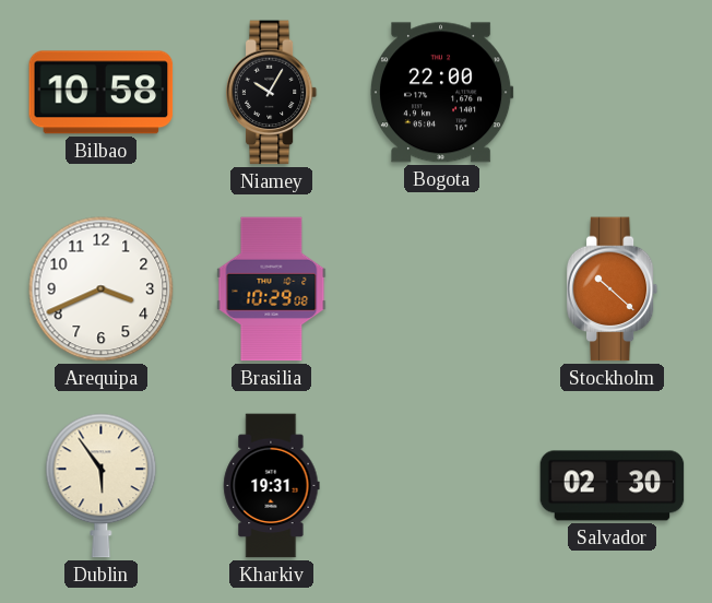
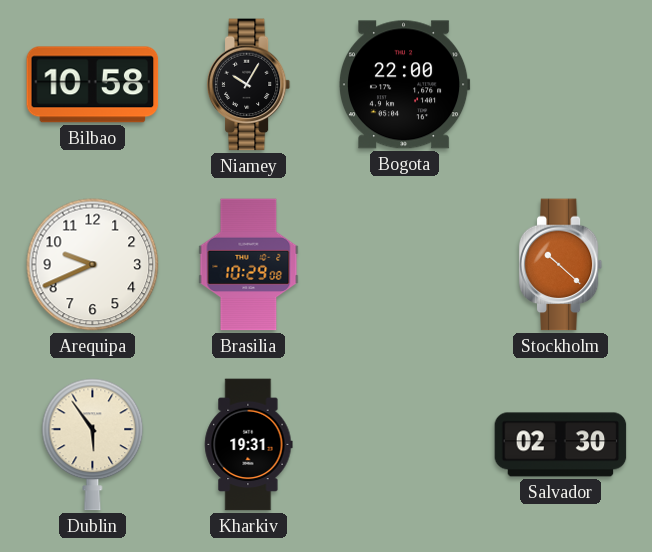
Arequipa: 3:41 -> 9:41 (93, 265)
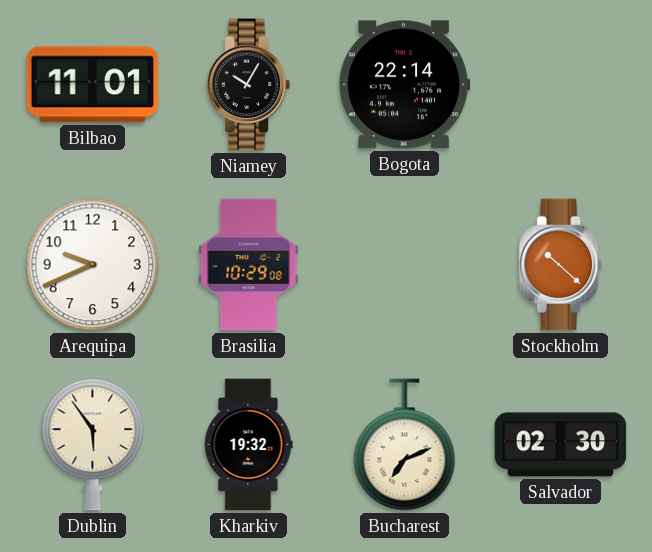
Bilbao: 10:58 -> 11:01 (93, 85)
Bogota: 22:00 -> 22:14 (404, 85)
Kharkiv: 19:31 -> 19:32 (249, 445)
Bucharest: none -> 7:11 (405, 445)
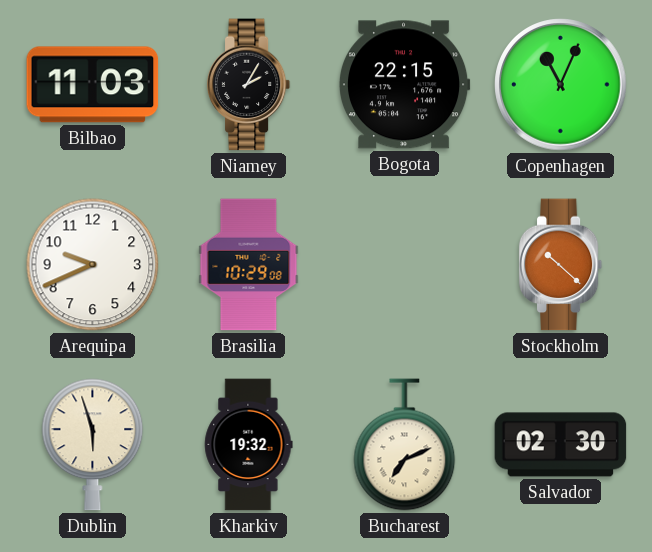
Bilbao: 11:01 -> 11:03 (93, 85)
Niamey: 10:05 -> 2:05 (249, 85)
Bogota: 22:14 -> 22:15 (404, 85)
Copenhagen: none -> 11:04 (561, 85)
Dublin: 5:54 -> 5:57 (93, 445)
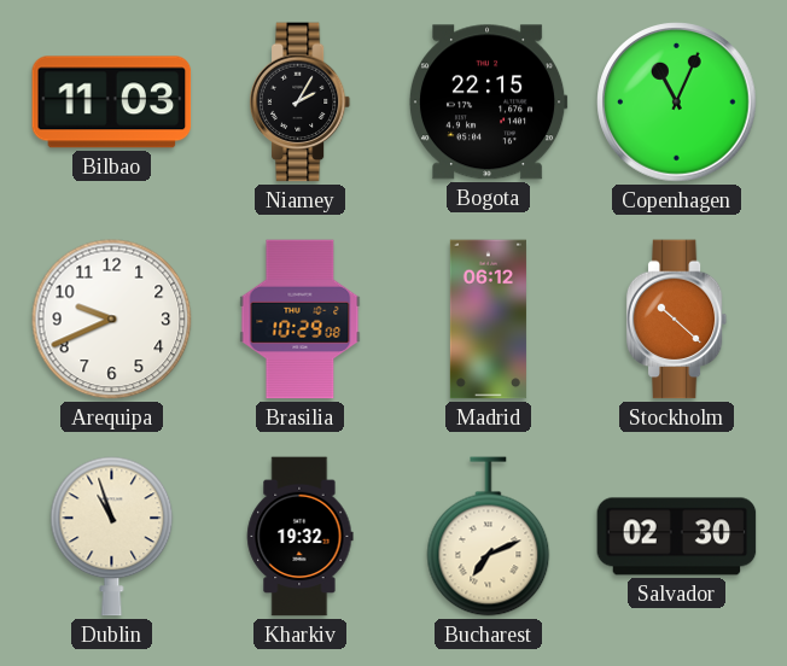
Madrid: none -> 06:12 (488, 320)
Dublin: 5:57 -> 10:57 (112, 537)
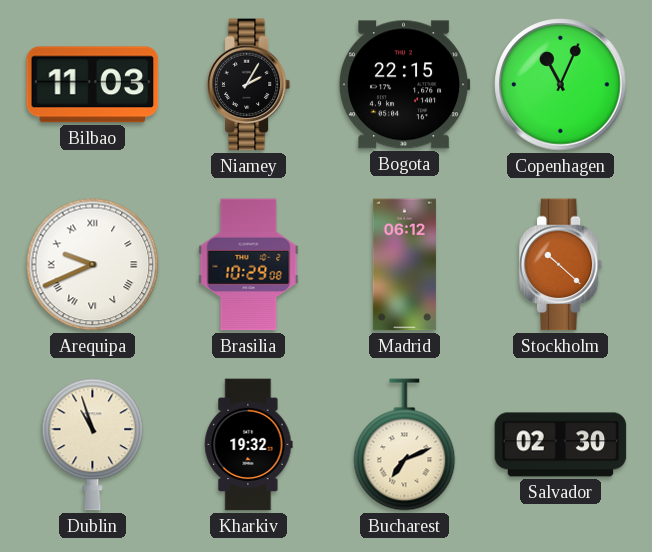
Arequipa numerals: Arabic -> Roman (93, 265)
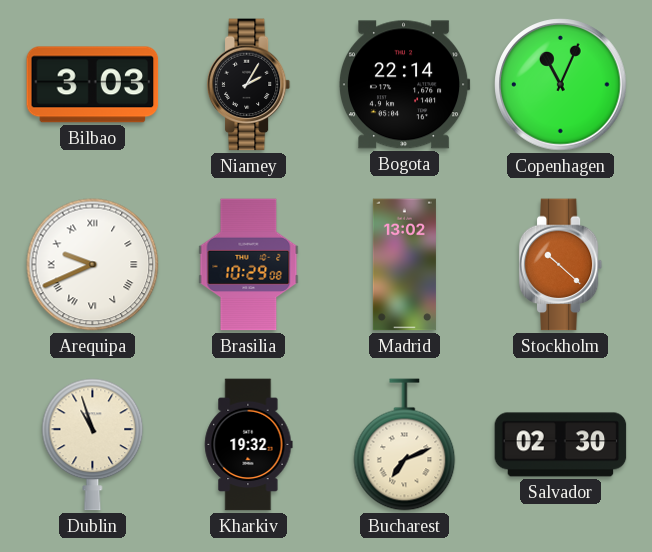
Bilbao: 11:03 -> 3:03 (93, 85)
Bogota: 22:15 -> 22:14 (404, 85)
Madrid: 06:12 -> 13:02 (404, 265)
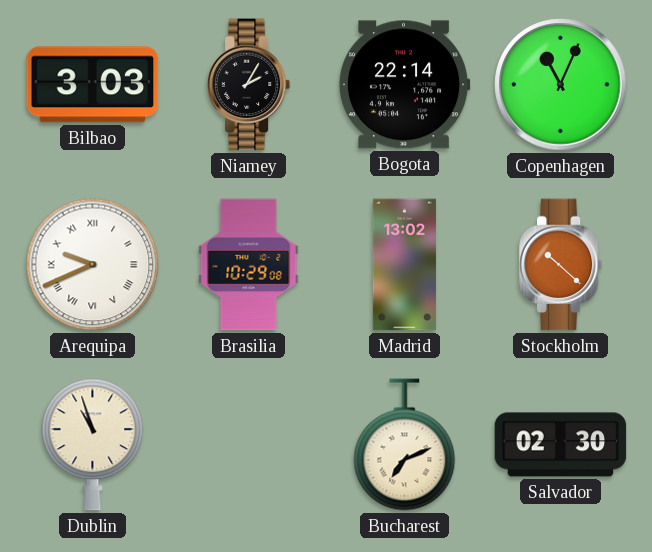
Kharkiv: 19:32 -> none (249, 445)
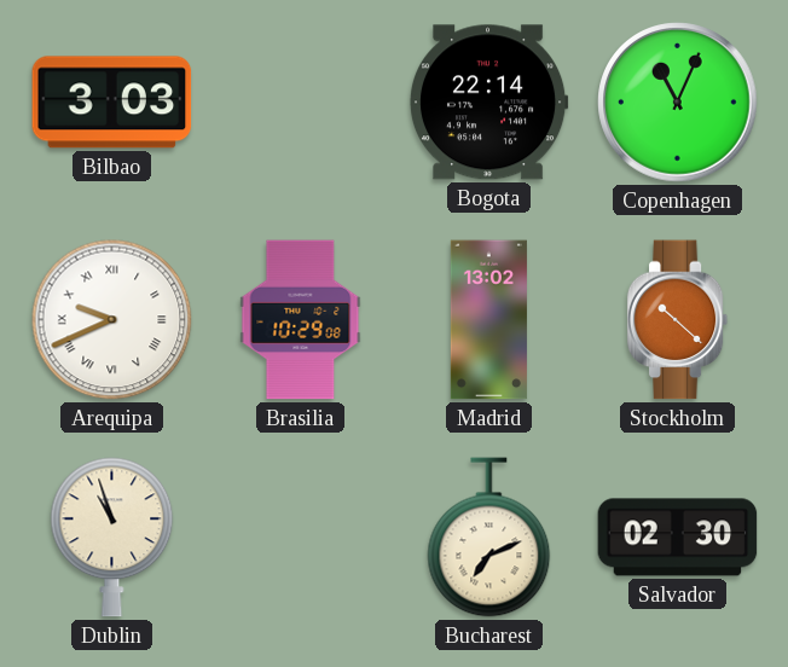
Niamey: 2:05 -> none (249, 85)
